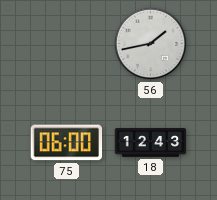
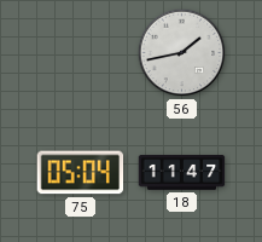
75: 06:00 -> 05:04 (81, 173)
18: 12:43 -> 11:47 (182, 173)
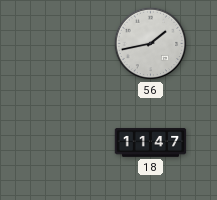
75: 05:04 -> none (81, 173)
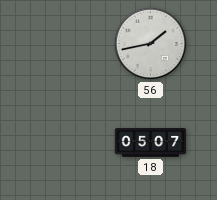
18: 11:47 -> 05:07 (151, 143)
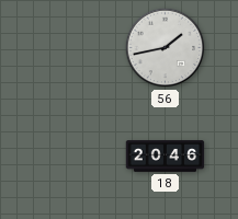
18: 05:07 -> 20:46 (166, 157)
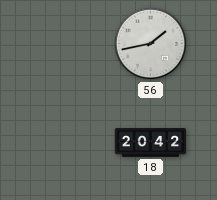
18: 20:46 -> 20:42 (151, 143)
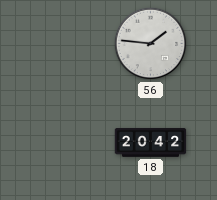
56: 1:43 -> 1:46 (151, 44)
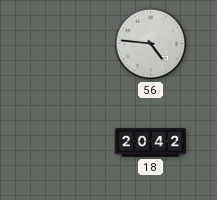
56: 1:46 -> 4:46 (151, 44)
